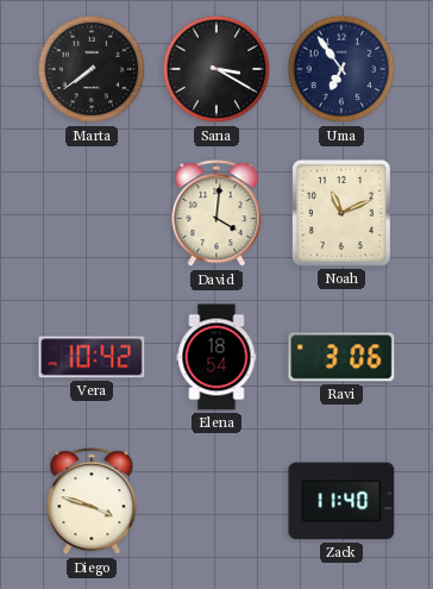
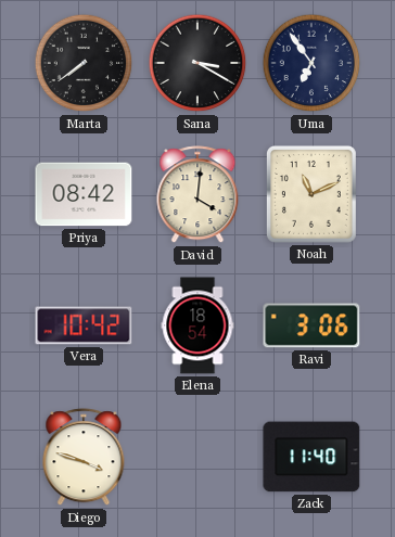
Priya: none -> 08:42 (84, 194)
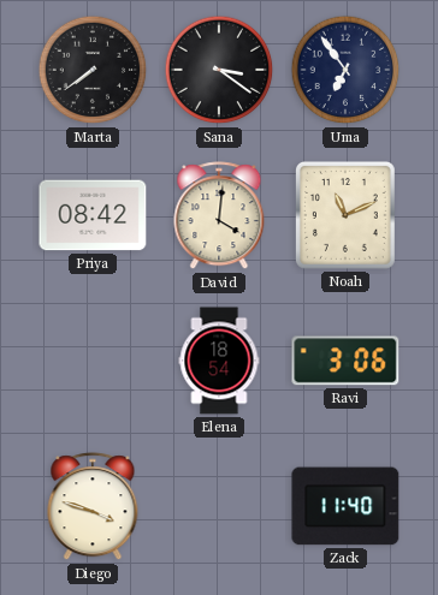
Sana: 3:20 -> 3:21 (219, 70)
Vera: 10:42 -> none (84, 325)
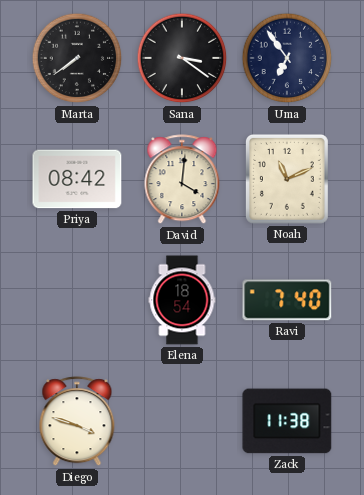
Ravi: 3:06 -> 7:40 (287, 300)
Zack: 11:40 -> 11:38 (287, 421)
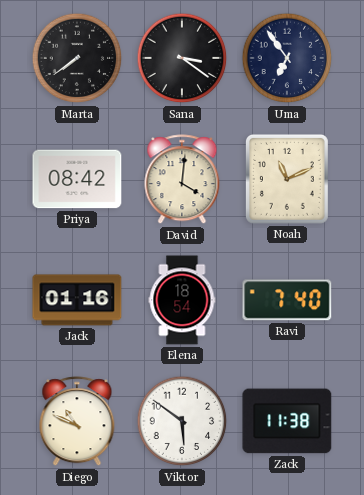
Jack: none -> 01:16 (77, 300)
Diego: 3:48 -> 10:49 (77, 422)
Viktor: none -> 5:51 (182, 421)
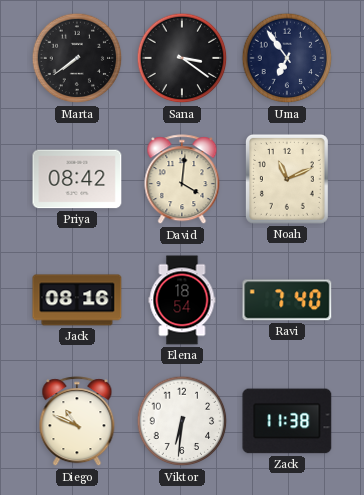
Jack: 01:16 -> 08:16 (77, 300)
Viktor: 5:51 -> 6:31 (182, 421)
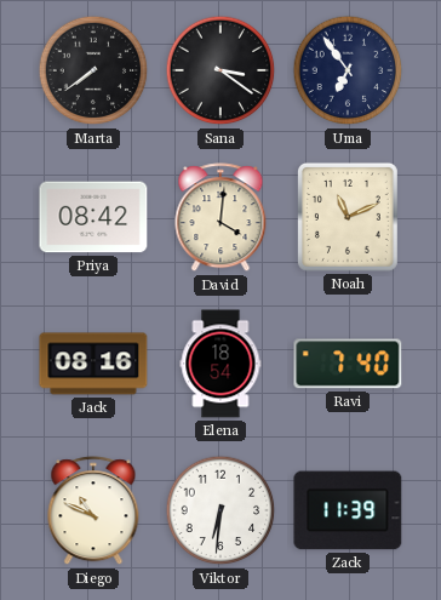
Zack: 11:38 -> 11:39 (348, 510)
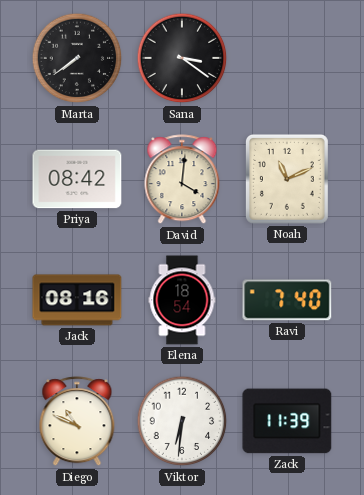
Uma: 6:54 -> none (348, 70)
